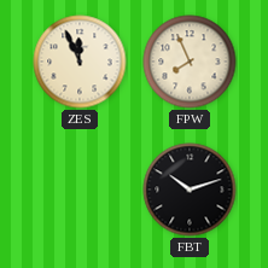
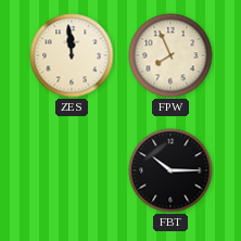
ZES: 11:56 -> 11:59 (72, 55)
FBT: 10:12 -> 10:15 (170, 170)
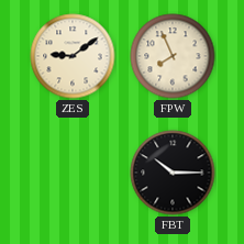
ZES: 11:59 -> 9:09 (73, 56)
